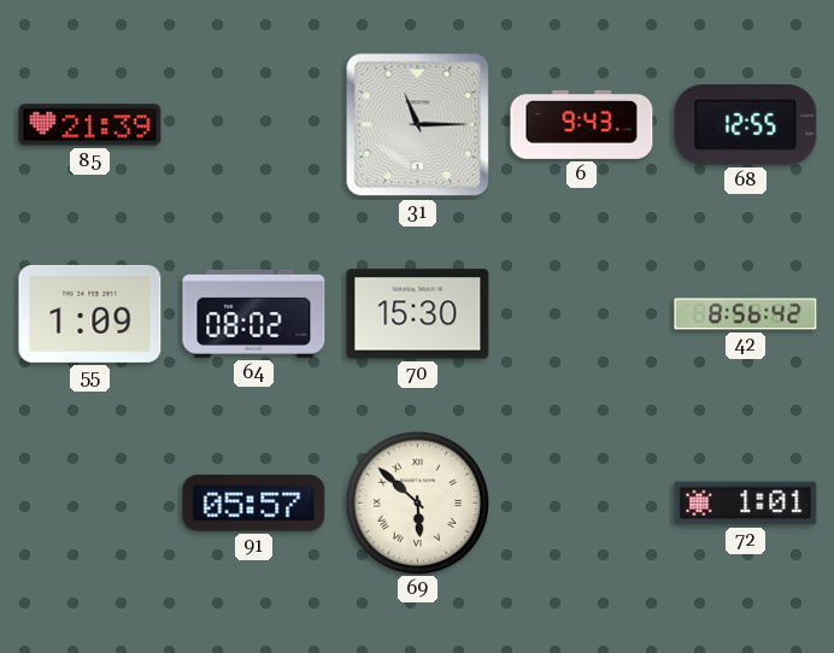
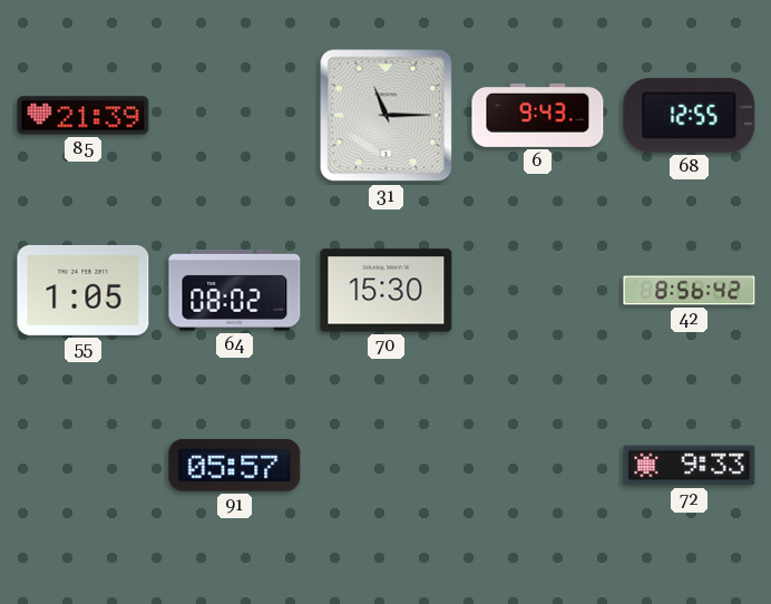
55: 1:09 -> 1:05 (84, 290)
69: 5:52 -> none (417, 502)
72: 1:01 -> 9:33 (690, 466)
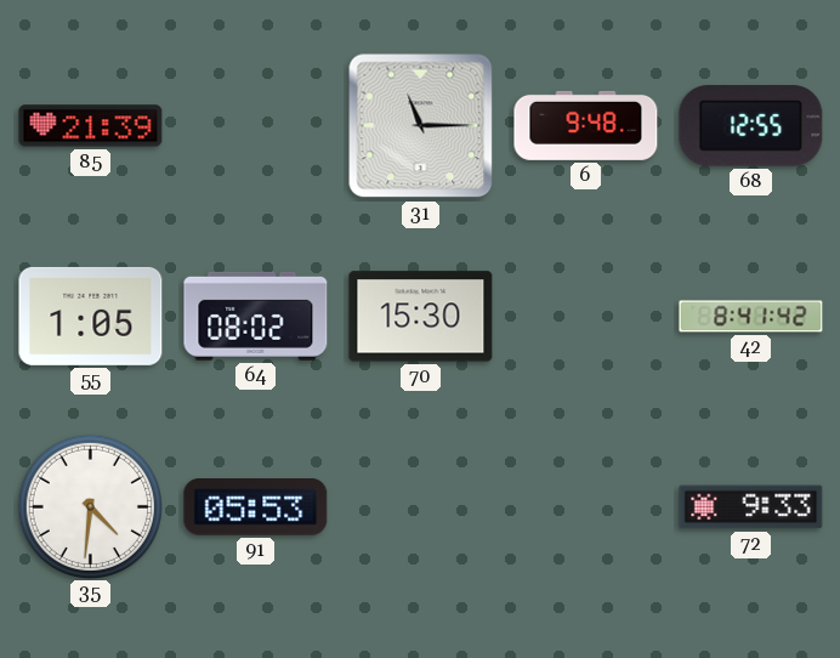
6: 9:43 -> 9:48 (586, 125)
42: 8:56 -> 8:41 (751, 317)
35: none -> 4:31 (90, 506)
91: 05:57 -> 05:53 (256, 507)
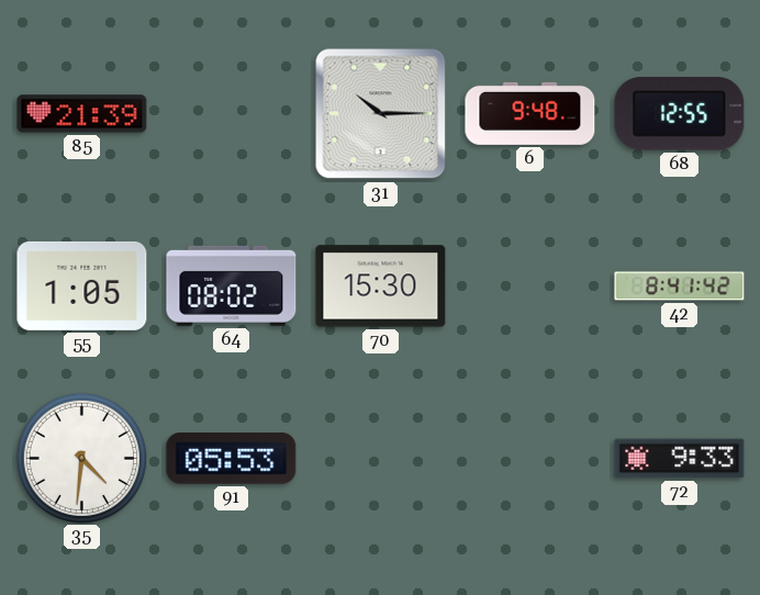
31: 11:15 -> 10:15 (381, 114)
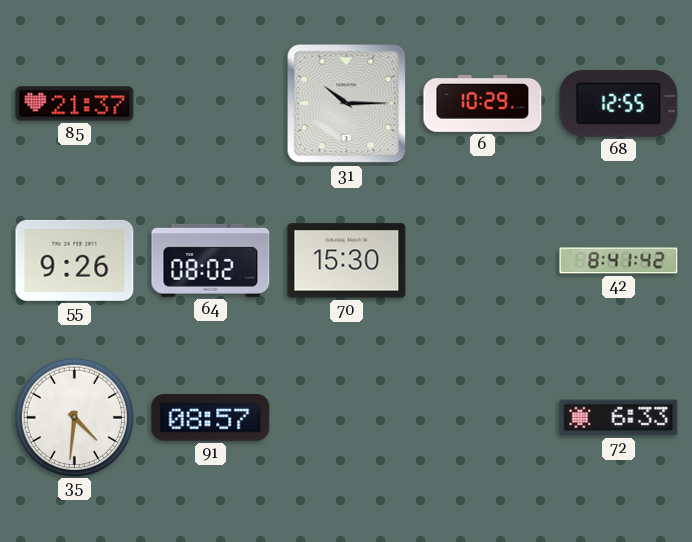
85: 21:39 -> 21:37 (75, 104)
6: 9:48 -> 10:29 (483, 103)
55: 1:05 -> 9:26 (75, 260)
91: 05:53 -> 08:57 (211, 418)
72: 9:33 -> 6:33 (619, 418)
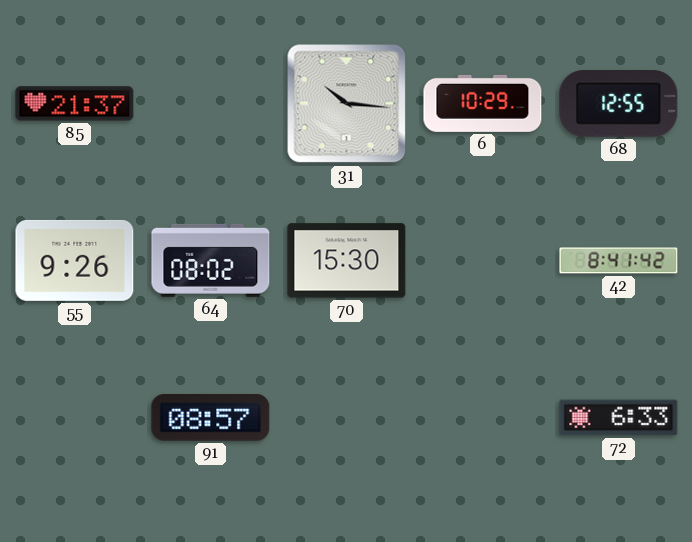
31: 10:15 -> 10:16 (347, 104)
35: 4:31 -> none (74, 417)
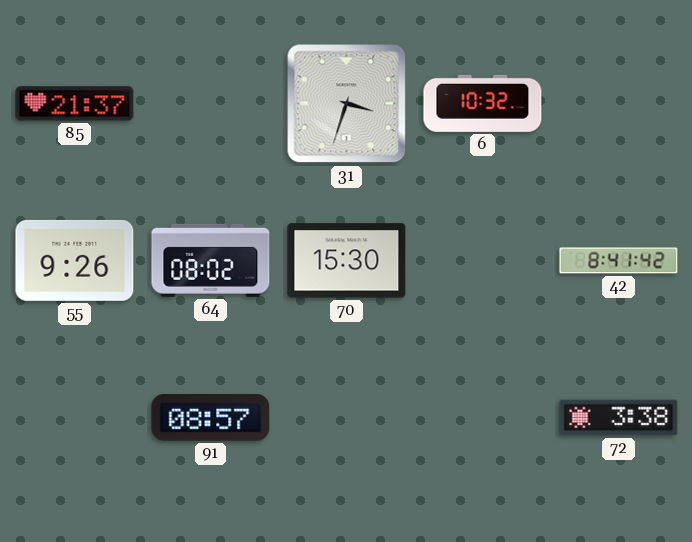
31: 10:16 -> 3:33 (347, 104)
6: 10:29 -> 10:32 (483, 103)
68: 12:55 -> none (619, 104)
72: 6:33 -> 3:38 (619, 418)
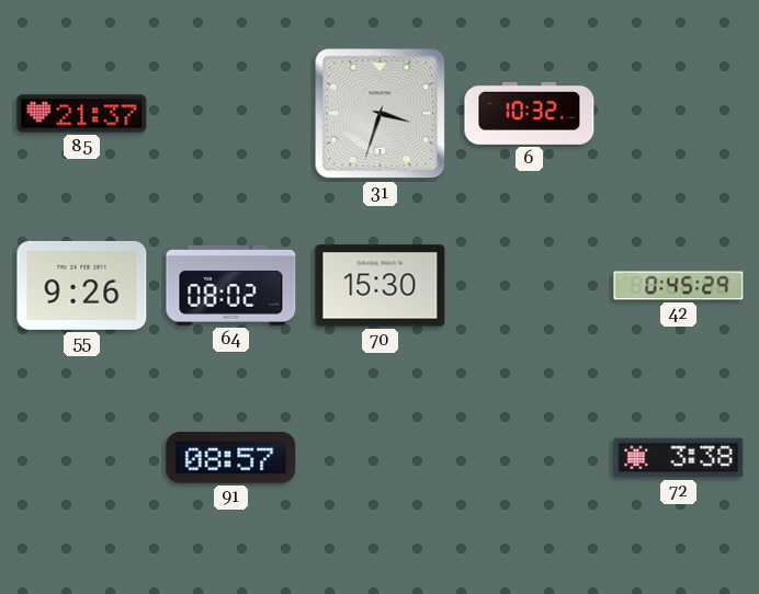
42: 8:41 -> 0:45 (679, 286)
